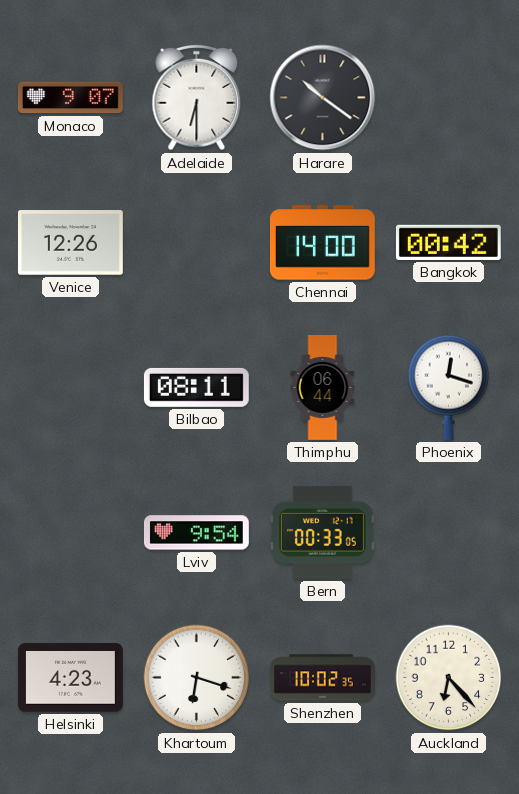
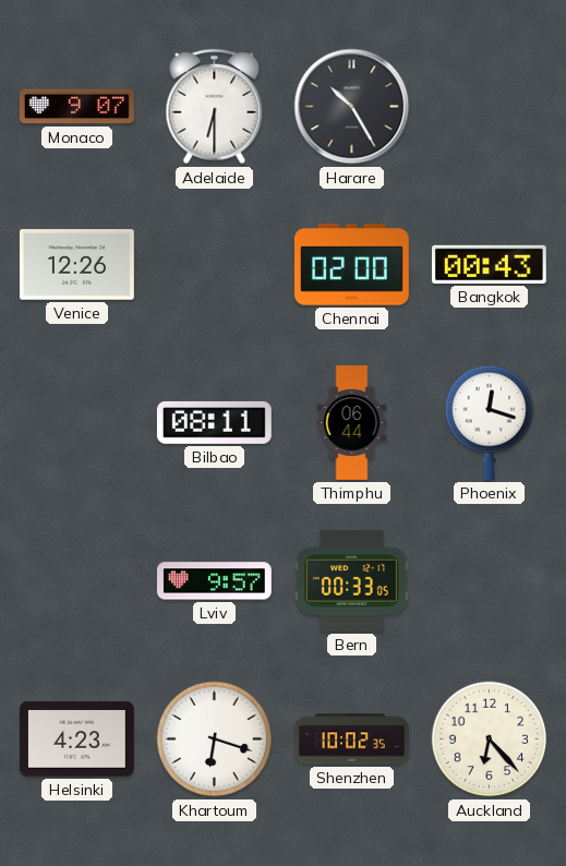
Harare: 10:21 -> 10:25 (352, 107)
Chennai: 14:00 -> 02:00 (351, 265)
Bangkok: 00:42 -> 00:43 (489, 264)
Lviv: 9:54 -> 9:57 (214, 581)
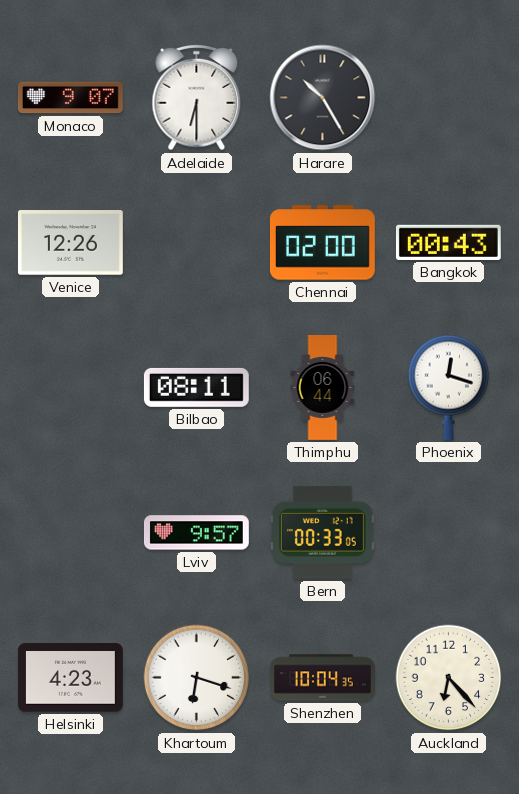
Shenzhen: 10:02 -> 10:04 (323, 678)
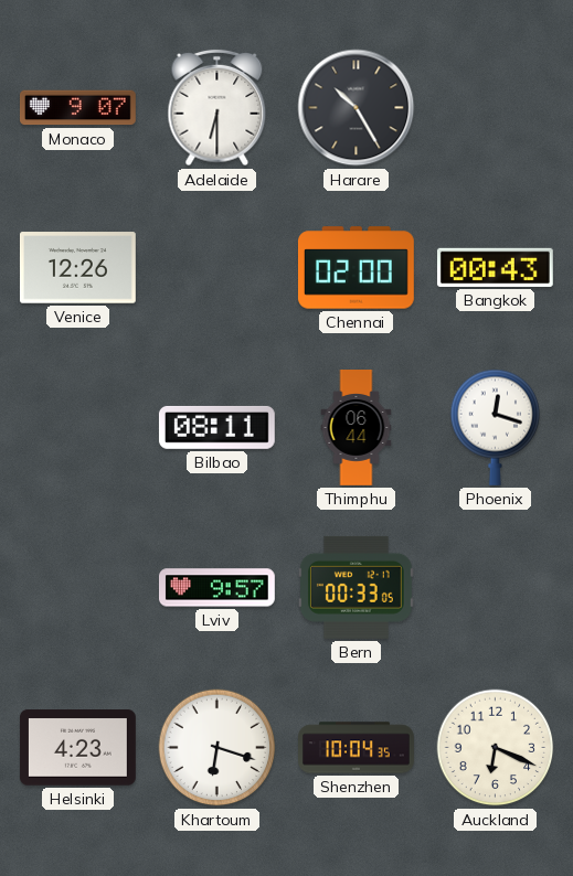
Auckland: 6:23 -> 6:19 (496, 748)
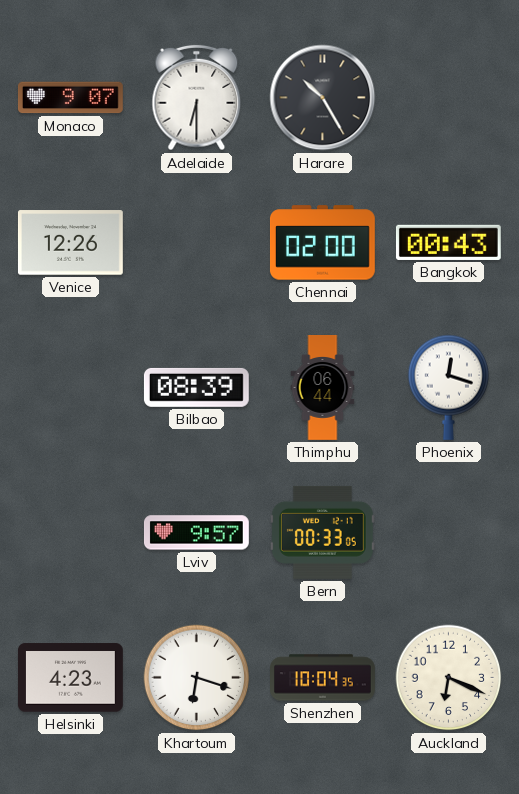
Bilbao: 08:11 -> 08:39 (196, 387)
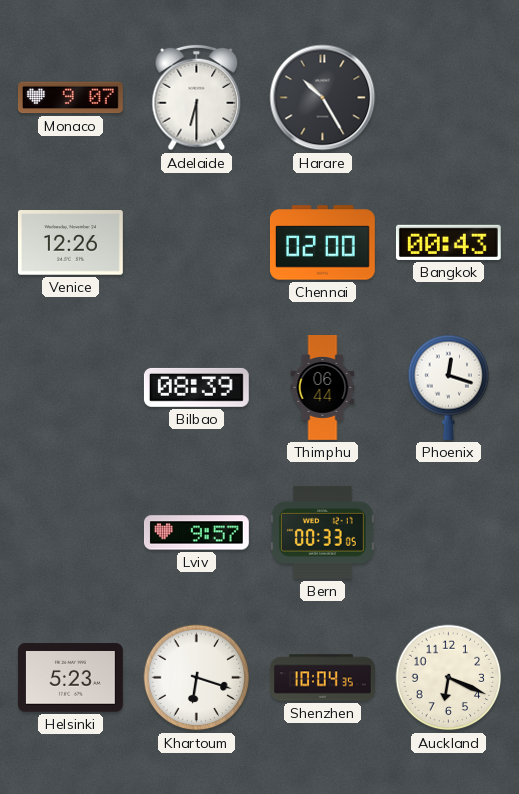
Helsinki: 4:23 -> 5:23 (70, 678)
